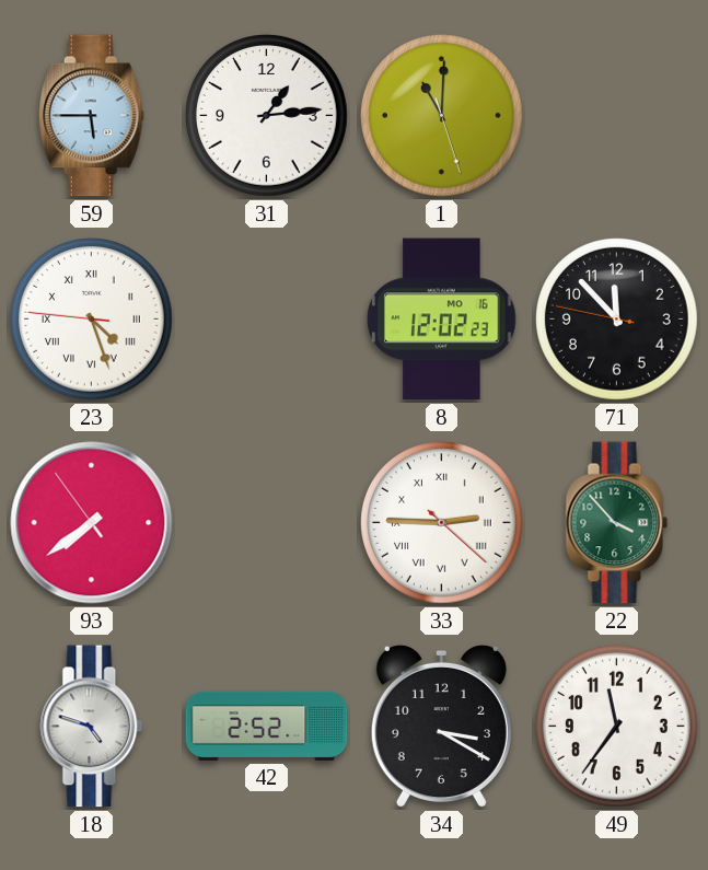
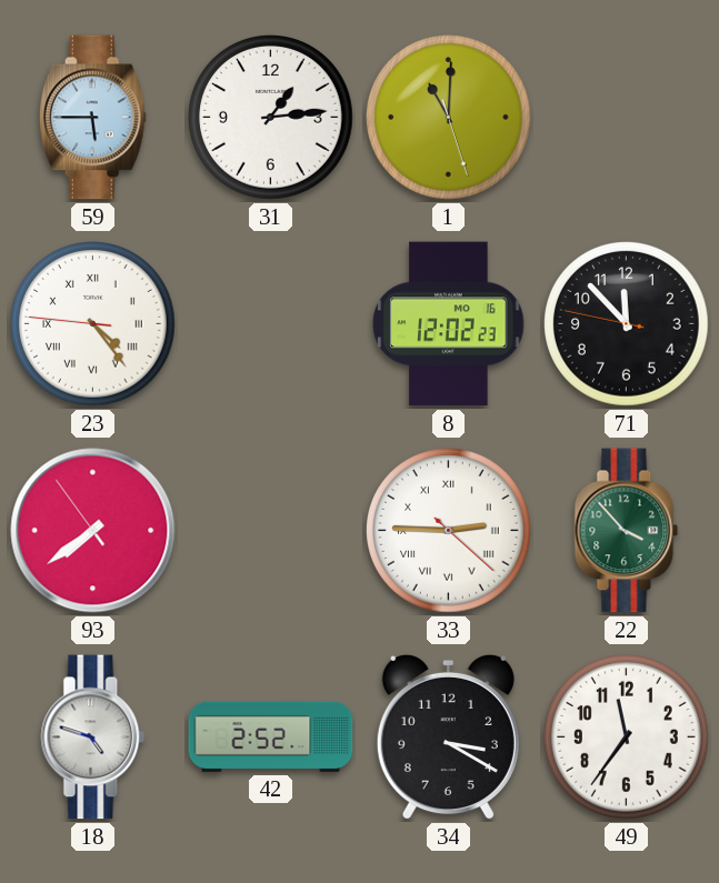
23: 4:26 -> 4:23 (93, 324)
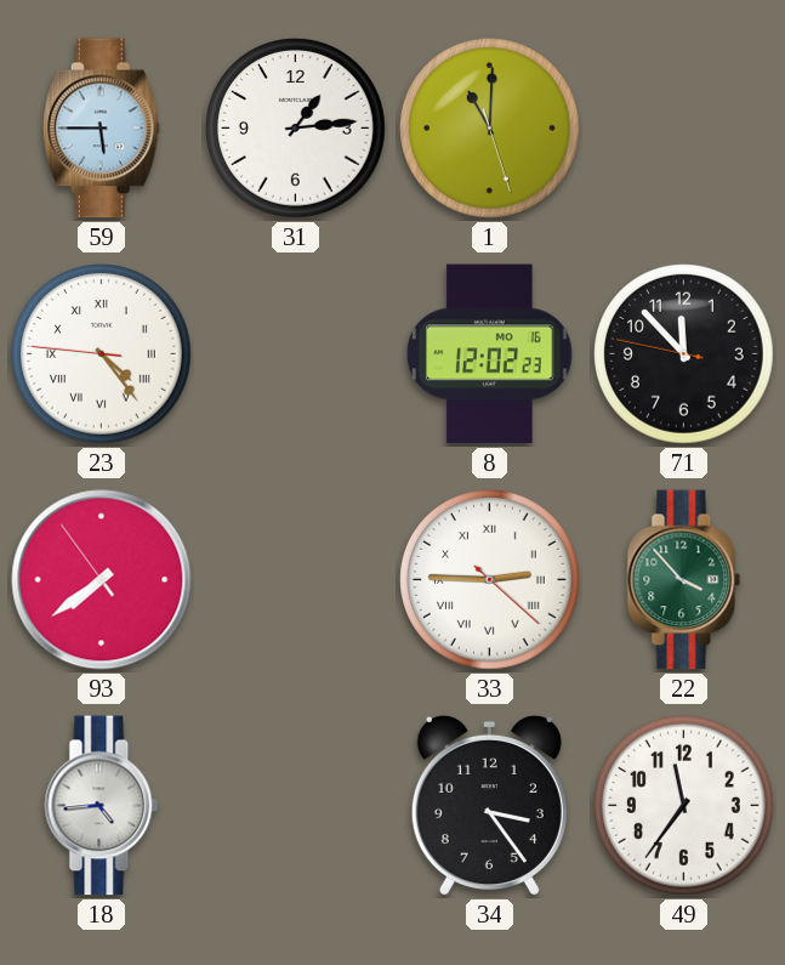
18: 4:48 -> 4:44 (102, 806)
42: 2:52 -> none (271, 736)
34: 3:20 -> 3:24 (489, 806)
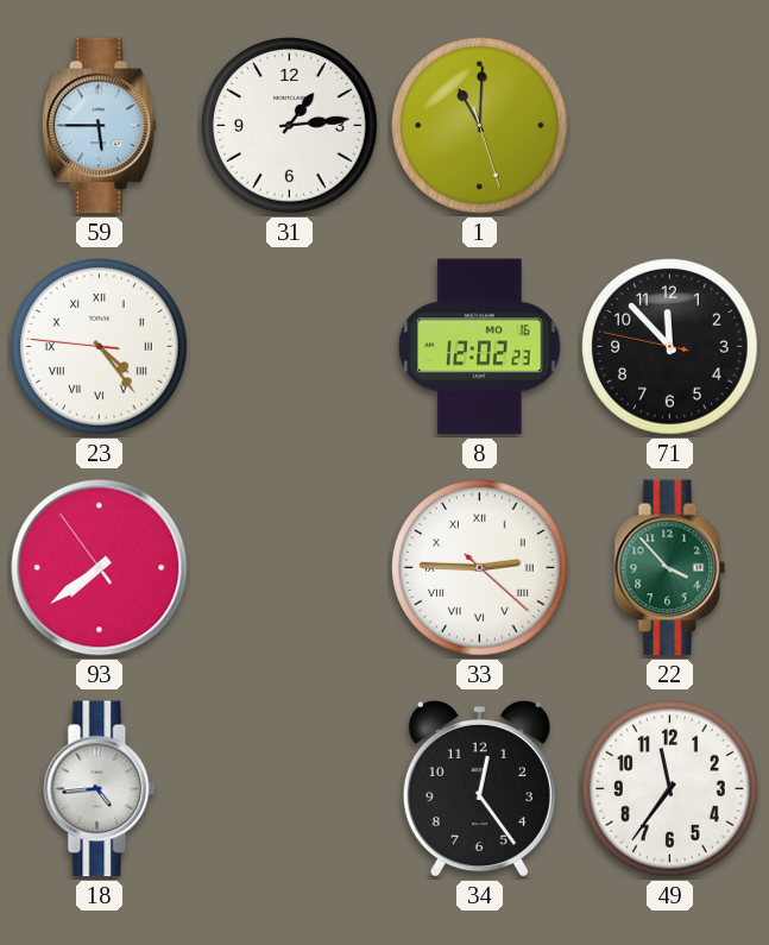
34: 3:24 -> 12:24 (479, 789)
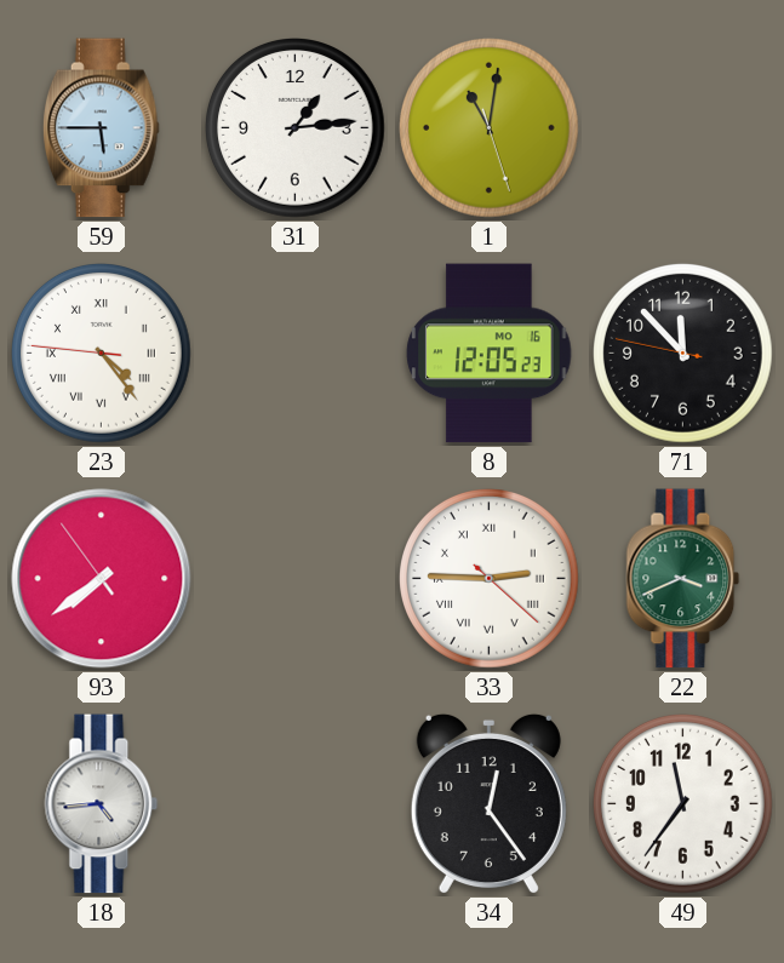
1: 11:00 -> 11:01 (490, 128)
8: 12:02 -> 12:05 (490, 354)
22: 3:53 -> 3:41 (683, 579)
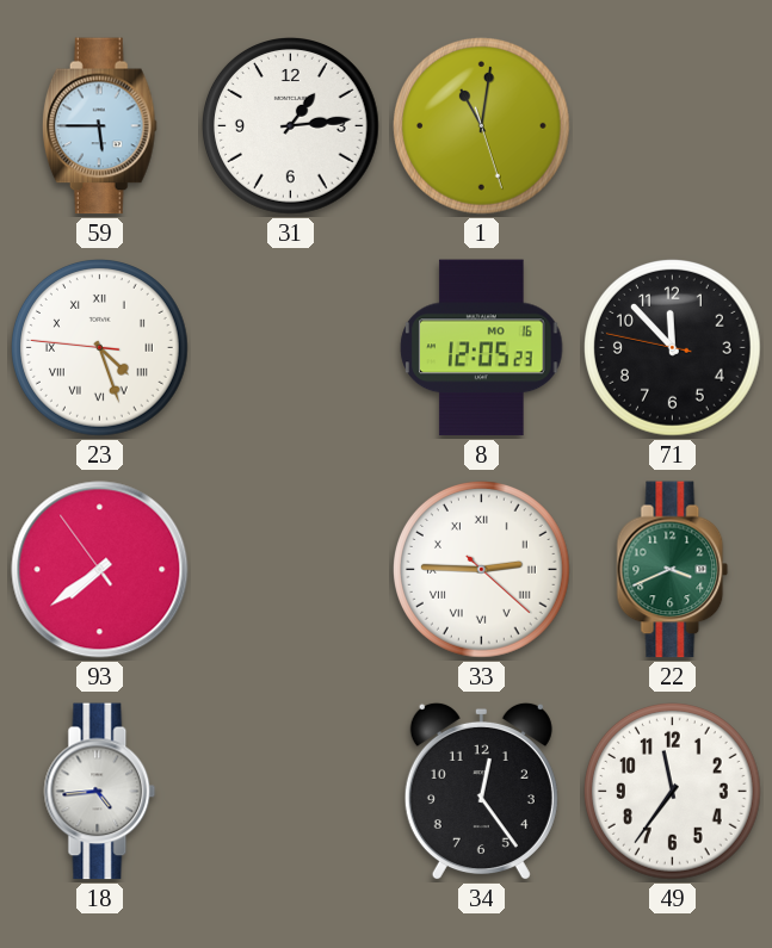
23: 4:23 -> 4:26 (100, 348)
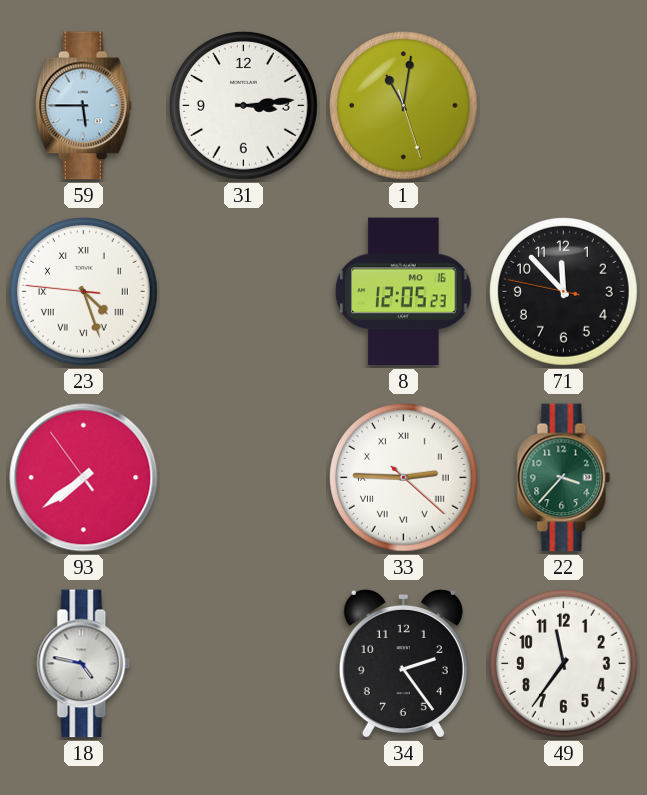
31: 1:14 -> 3:14 (244, 106)
22: 3:41 -> 3:37 (564, 478)
18: 4:44 -> 4:47 (84, 664)
34: 12:24 -> 2:24 (403, 664)
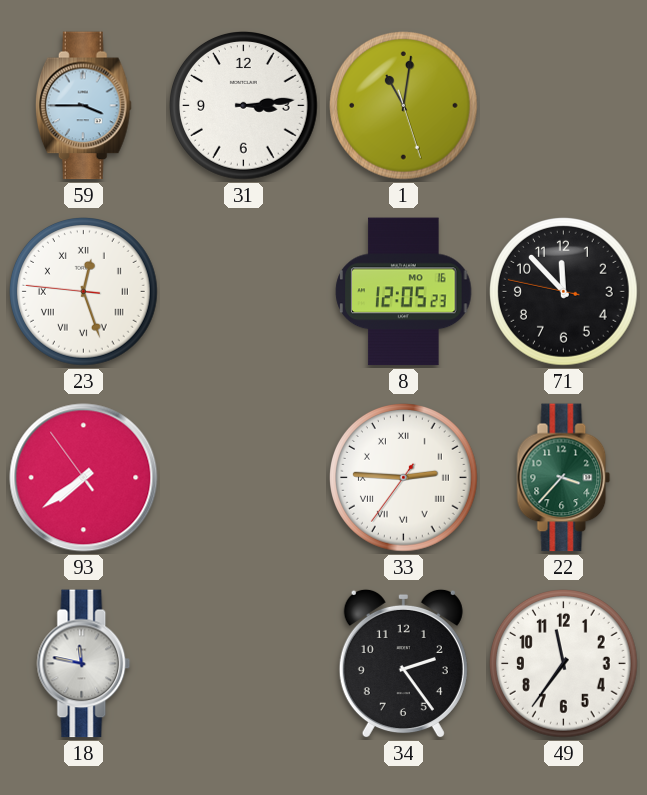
59: 5:45 -> 3:45 (83, 106)
23: 4:26 -> 12:26 (84, 292)
33: 2:45:22 -> 2:45:36 (404, 478)
18: 4:47 -> 11:47 (84, 664)
